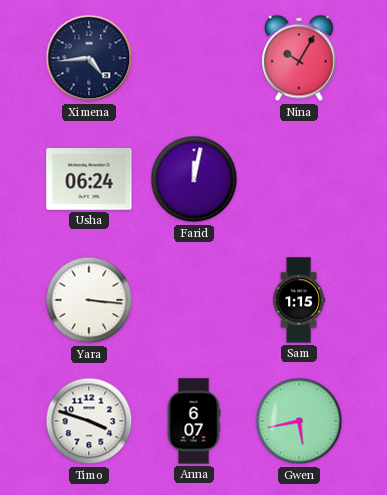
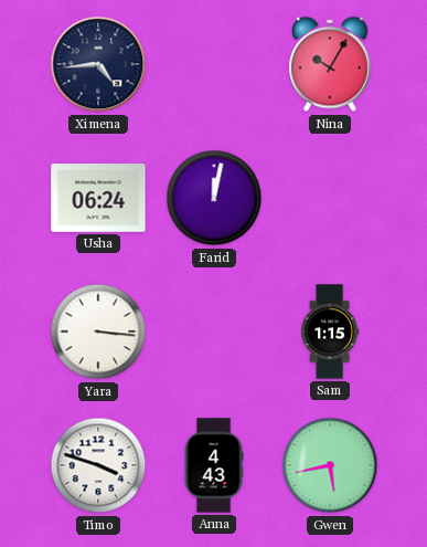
Anna: 6:07 -> 4:43 (214, 465)
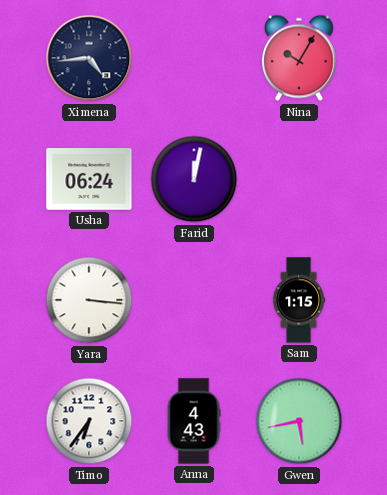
Timo: 3:48 -> 6:36 (89, 421)
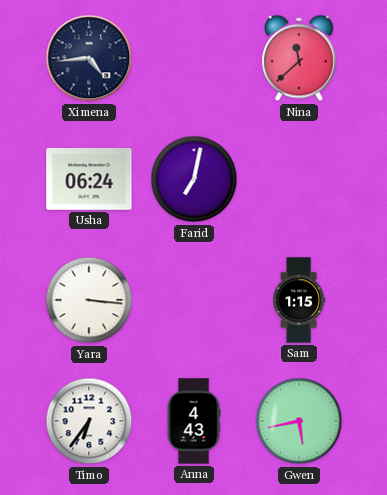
Nina: 10:05 -> 11:38 (299, 58)
Farid: 12:02 -> 7:02 (194, 179)
